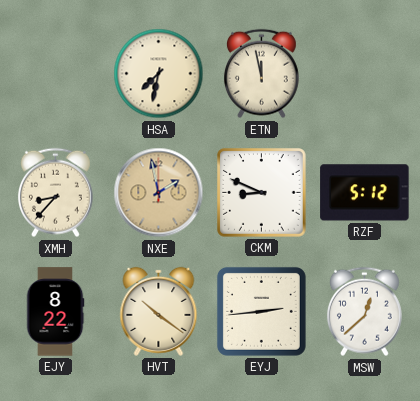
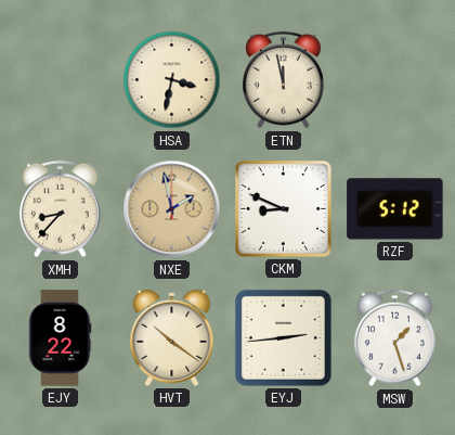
HSA: 7:32 -> 3:32 (172, 80)
MSW: 12:38 -> 1:27 (394, 338)
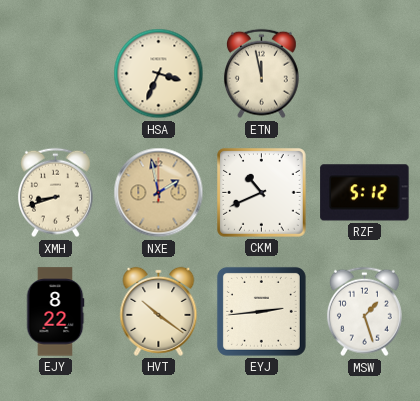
HSA: 3:32 -> 3:34 (159, 74)
XMH: 8:37 -> 8:42 (55, 193)
CKM: 8:49 -> 10:41 (262, 193)
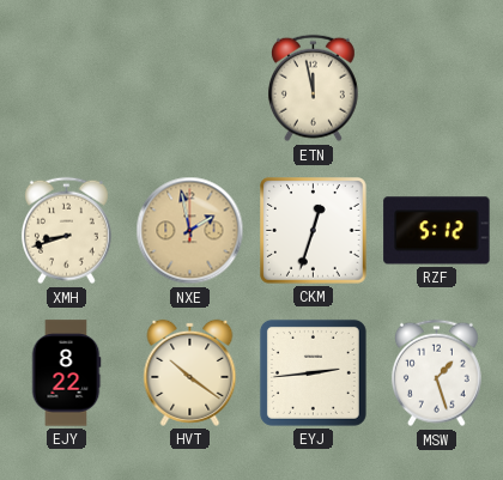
HSA: 3:34 -> none (159, 74)
CKM: 10:41 -> 12:33 (314, 231)
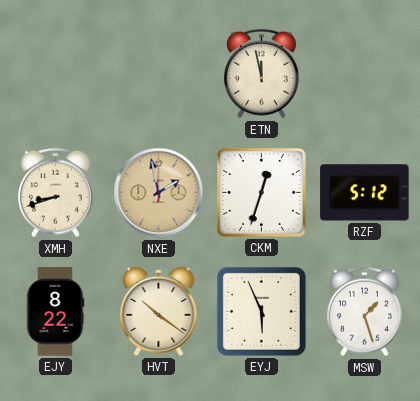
EYJ: 2:44 -> 5:56 (261, 311)
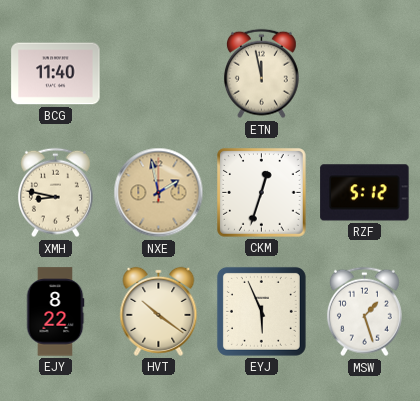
BCG: none -> 11:40 (56, 74)
XMH: 8:42 -> 8:47 (55, 193)
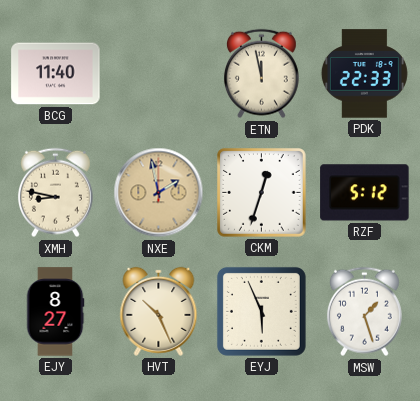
PDK: none -> 22:33 (364, 74)
EJY: 8:22 -> 8:27 (55, 312)
HVT: 10:21 -> 10:26 (159, 311)
